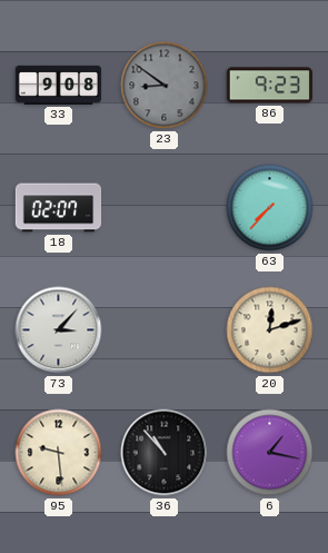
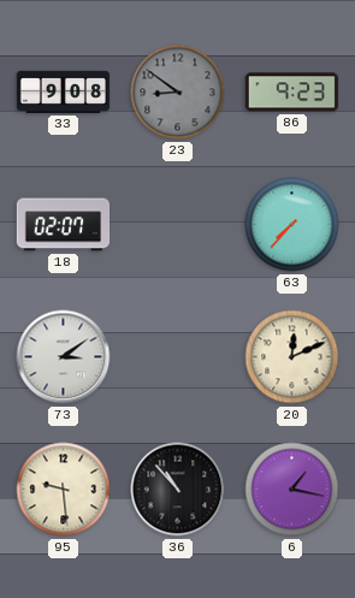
73: 3:07 -> 3:09 (64, 357)
20: 12:12 -> 12:11 (292, 357)
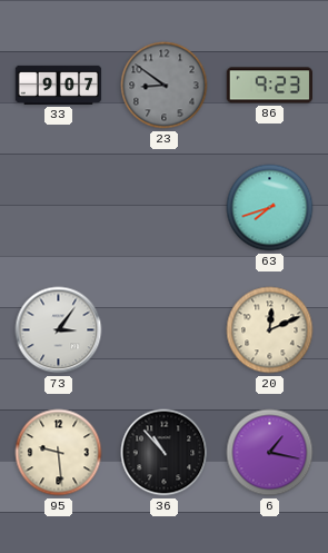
33: 9:08 -> 9:07 (59, 85)
18: 02:07 -> none (64, 225)
63: 7:37 -> 7:42 (270, 208)
73: 3:09 -> 3:06 (59, 330)
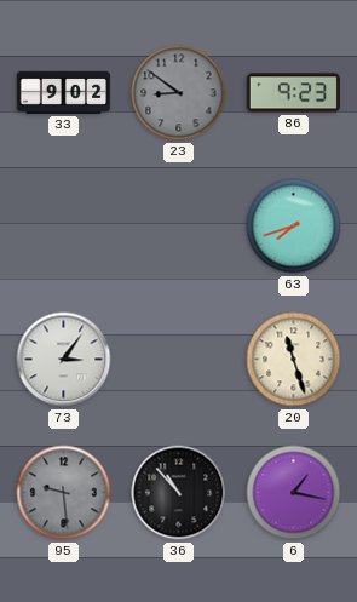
33: 9:07 -> 9:02 (64, 92)
20: 12:11 -> 11:27 (294, 360)
95 dial: cream -> grey (64, 493)
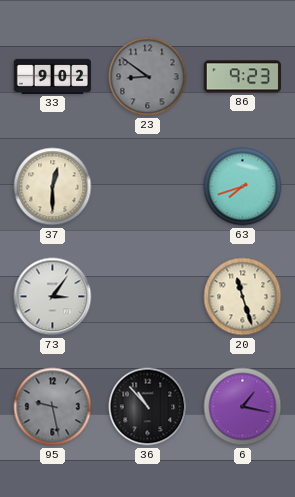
37: none -> 12:30 (53, 187)
95: 9:29 -> 9:28 (53, 407)
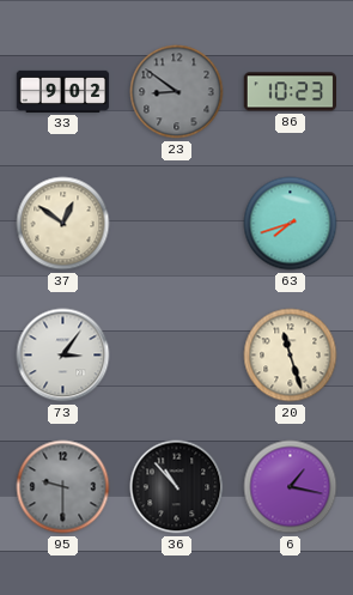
86: 9:23 -> 10:23 (290, 92)
37: 12:30 -> 12:51 (63, 224)
95: 9:28 -> 9:30 (63, 487)
